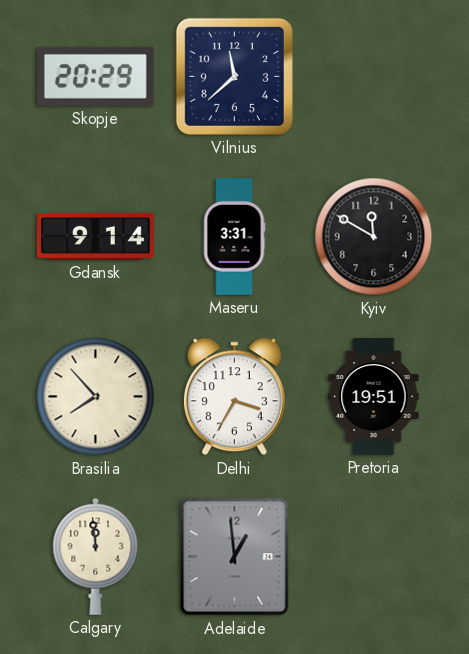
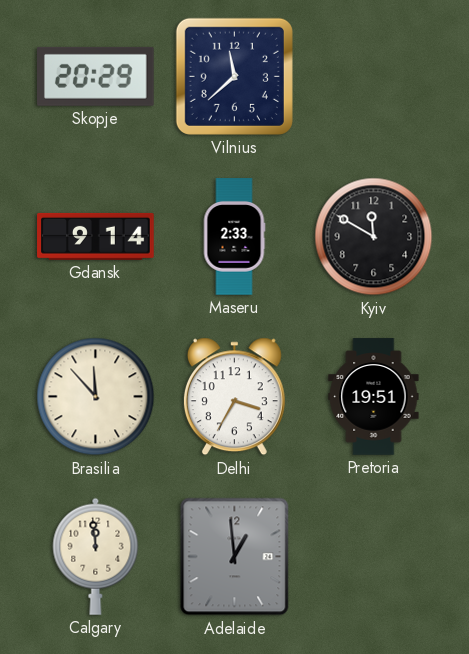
Maseru: 3:31 -> 2:33 (234, 237)
Brasilia: 7:53 -> 11:53 (96, 397)
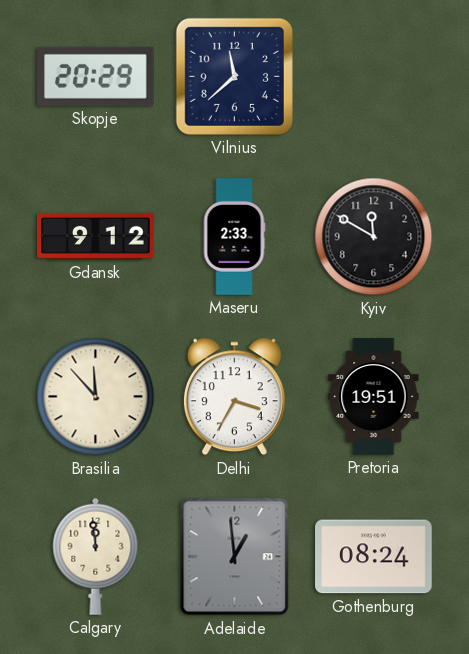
Gdansk: 9:14 -> 9:12 (96, 236)
Gothenburg: none -> 08:24 (374, 557)
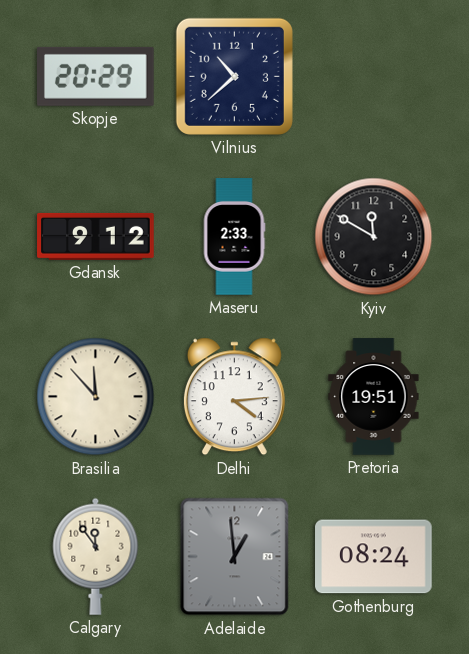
Vilnius: 11:38 -> 10:38 (234, 76)
Delhi: 3:35 -> 4:14 (234, 397)
Calgary: 11:59 -> 11:54 (96, 556)
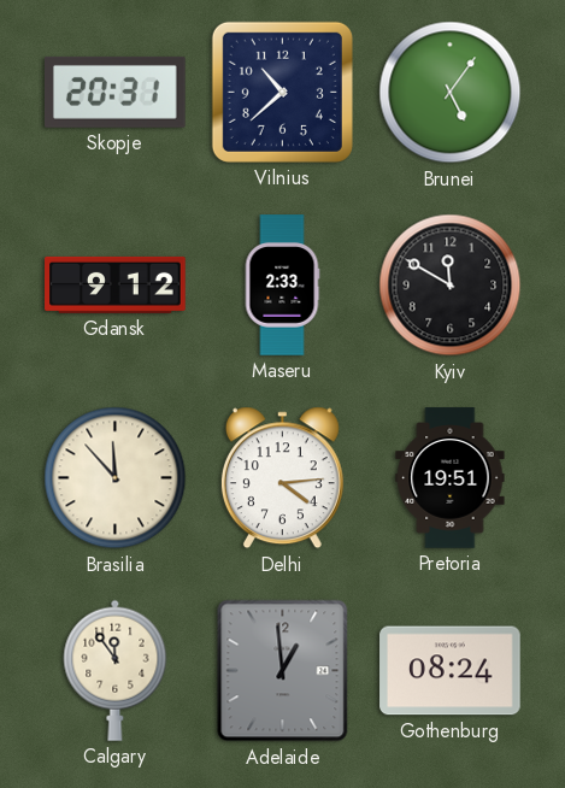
Skopje: 20:29 -> 20:31 (116, 92)
Brunei: none -> 5:06 (451, 93)
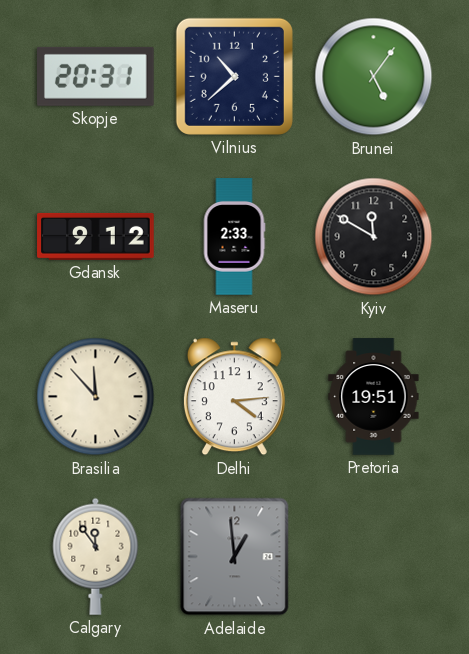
Gothenburg: 08:24 -> none (451, 671)
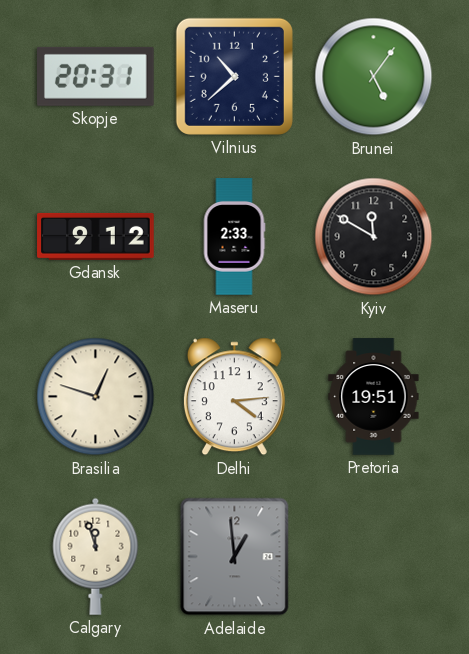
Brasilia: 11:53 -> 12:48 (96, 397)
Calgary: 11:54 -> 11:57 (96, 556)
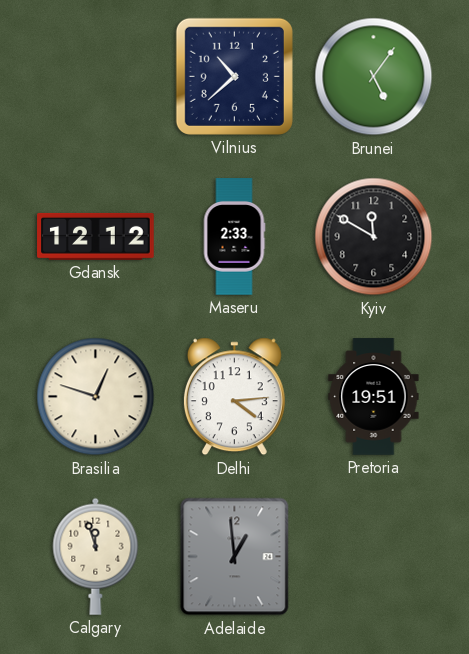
Skopje: 20:31 -> none (96, 76)
Gdansk: 9:12 -> 12:12 (96, 236)
